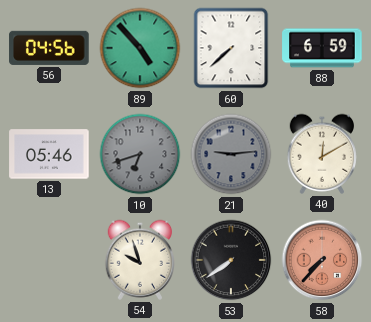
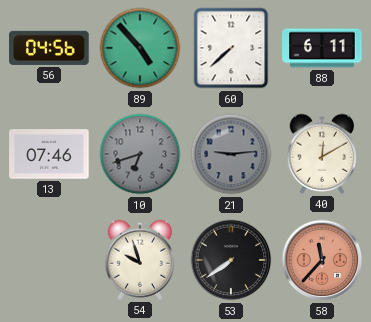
88: 6:59 -> 6:11 (322, 48)
13: 05:46 -> 07:46 (49, 154)
58: 7:37 -> 11:37 (322, 260)
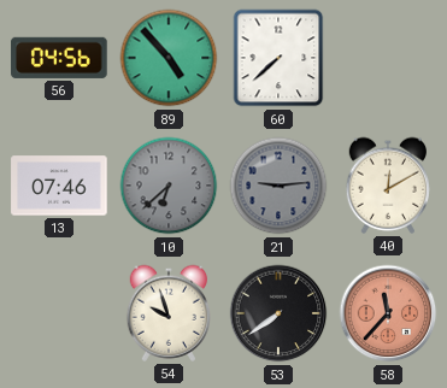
88: 6:11 -> none (322, 48)
10: 6:42 -> 6:38 (169, 186)
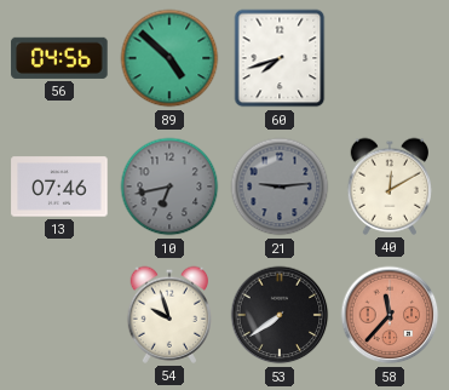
89: 4:53 -> 4:52 (169, 58)
60: 7:38 -> 7:42 (280, 58)
10: 6:38 -> 6:43 (169, 187)
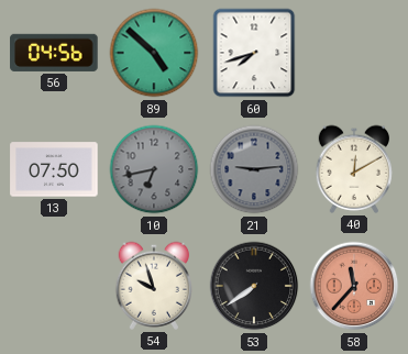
13: 07:46 -> 07:50 (54, 169)
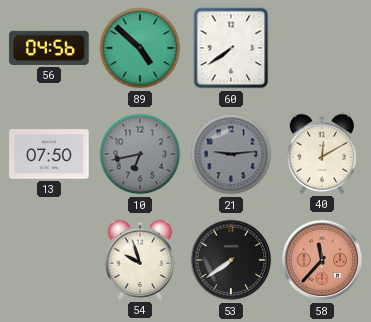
60: 7:42 -> 7:39 (231, 48)
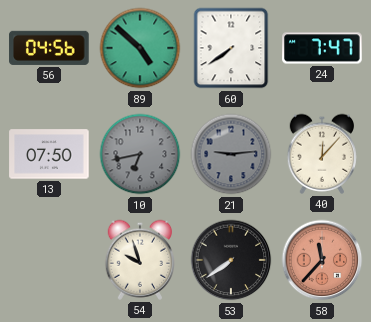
24: none -> 7:47 (322, 48)
40: 12:10 -> 12:07 (322, 154)
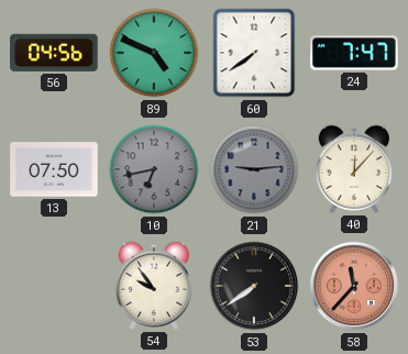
89: 4:52 -> 4:49 (154, 53)
54: 9:57 -> 9:54 (154, 286)
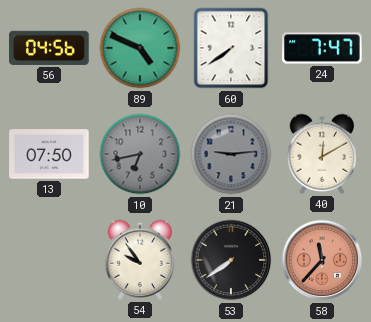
40: 12:07 -> 12:10 (322, 154)
